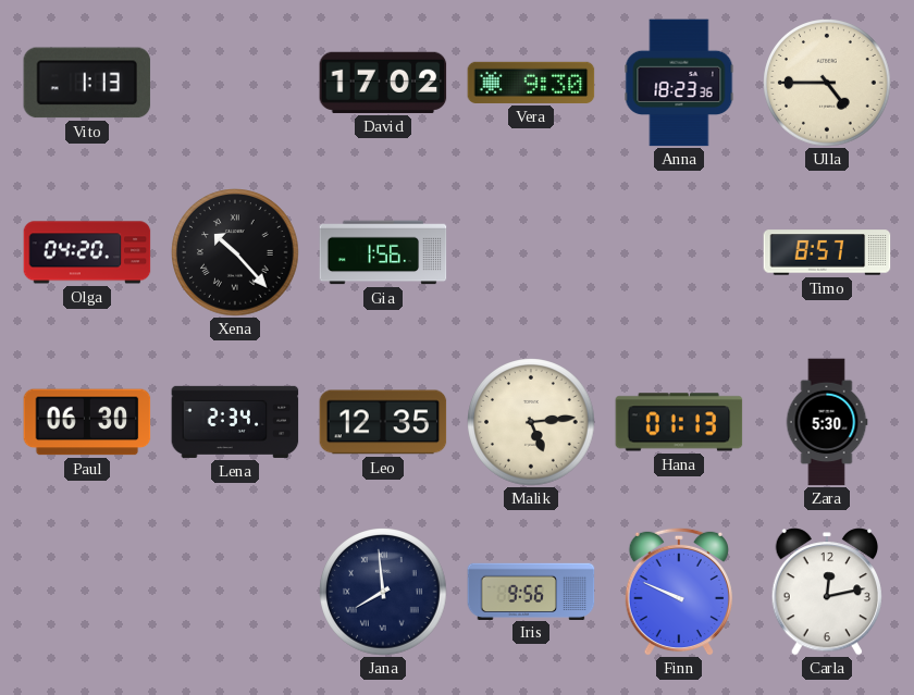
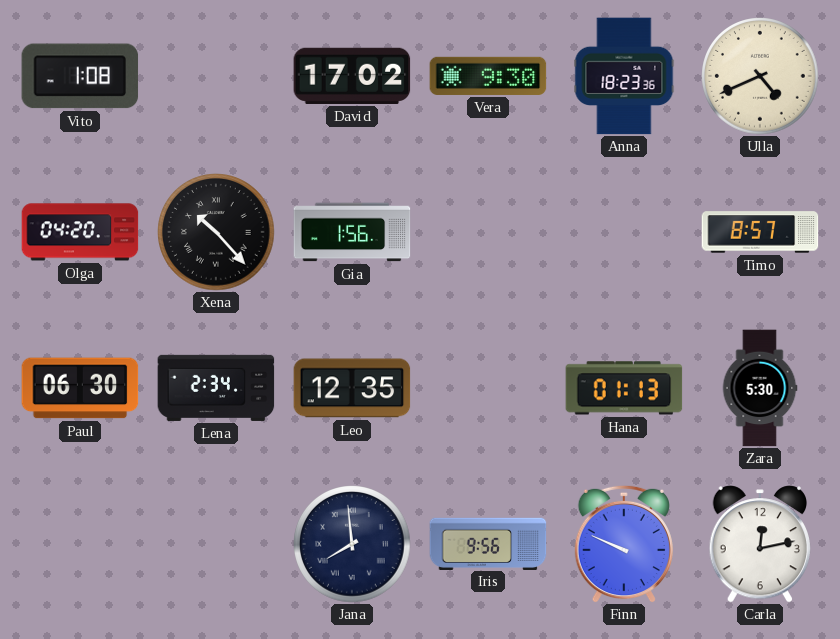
Vito: 1:13 -> 1:08 (80, 76)
Ulla: 4:45 -> 4:41 (760, 76)
Malik: 5:14 -> none (531, 422)
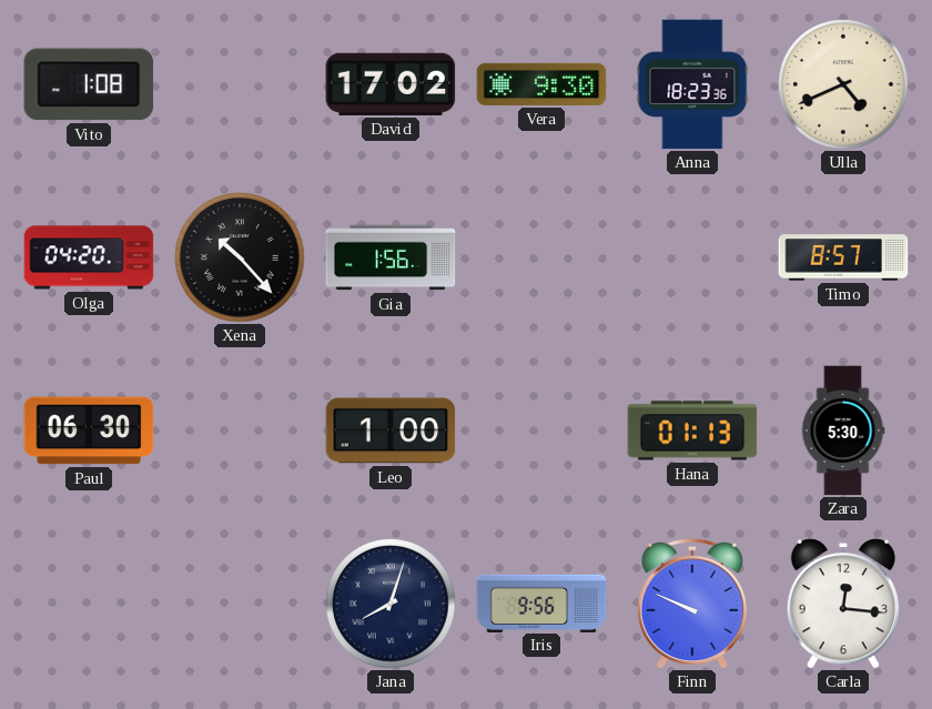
Lena: 2:34 -> none (216, 388)
Leo: 12:35 -> 1:00 (391, 431)
Jana: 7:59 -> 8:03 (391, 604)
Carla: 12:13 -> 12:16 (842, 604)
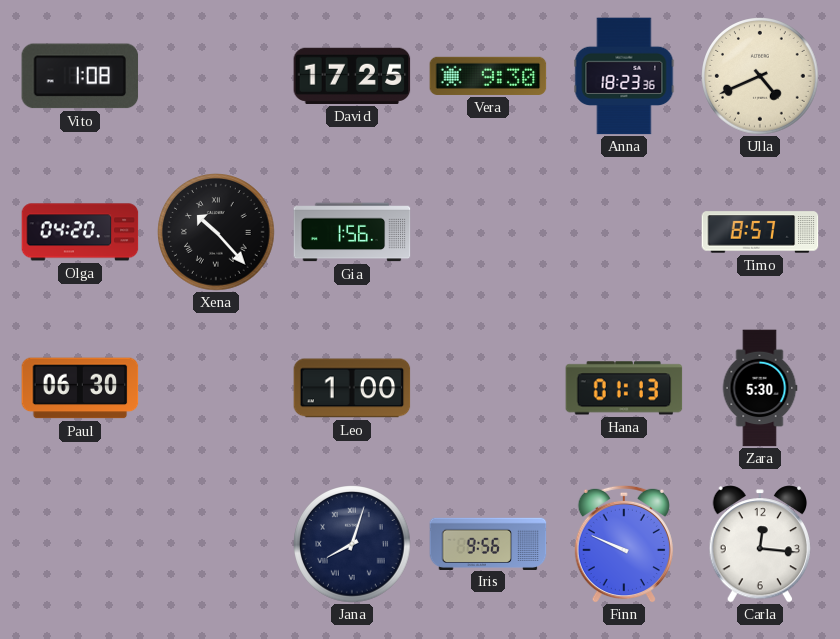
David: 17:02 -> 17:25 (352, 76)
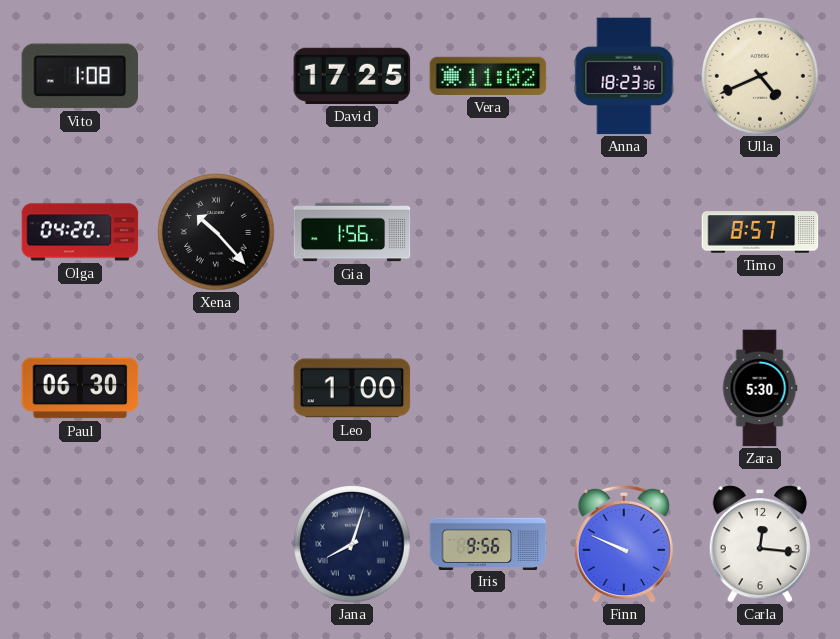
Vera: 9:30 -> 11:02 (488, 76)
Hana: 01:13 -> none (624, 388)
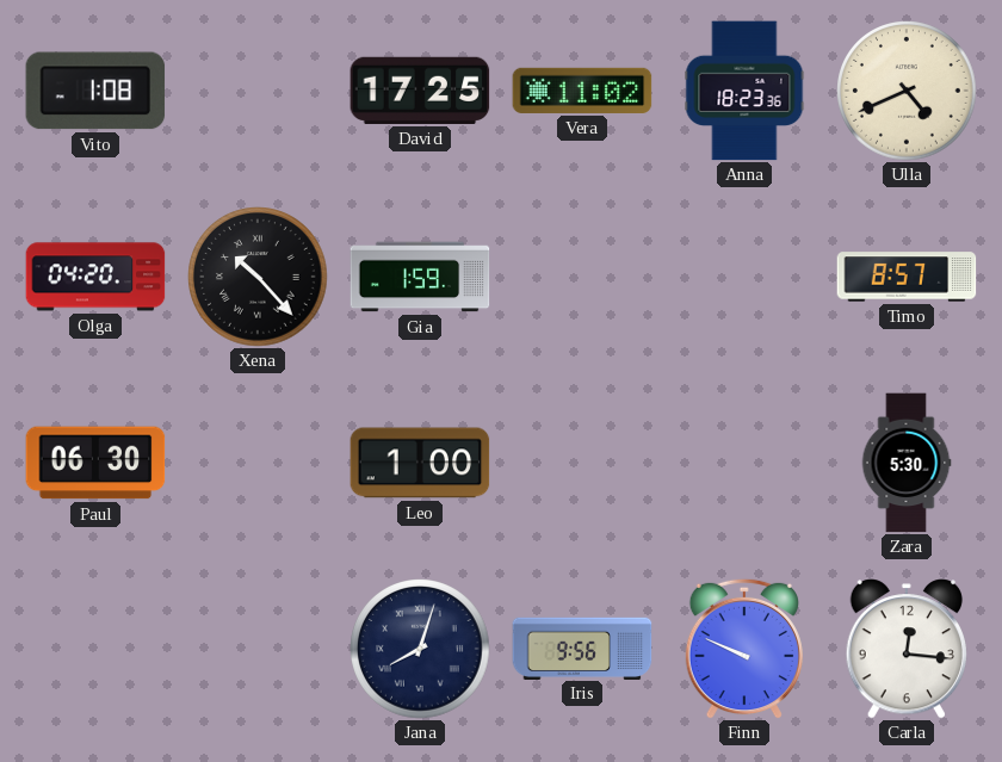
Gia: 1:56 -> 1:59 (420, 277)
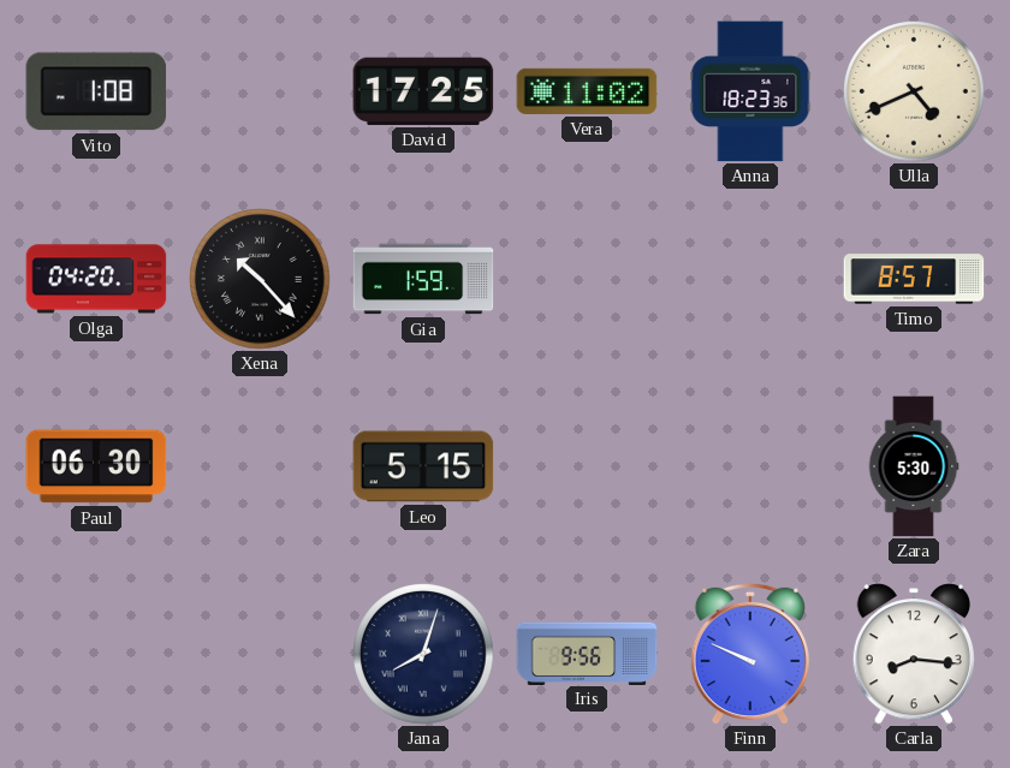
Leo: 1:00 -> 5:15 (423, 466)
Carla: 12:16 -> 8:16 (913, 654)
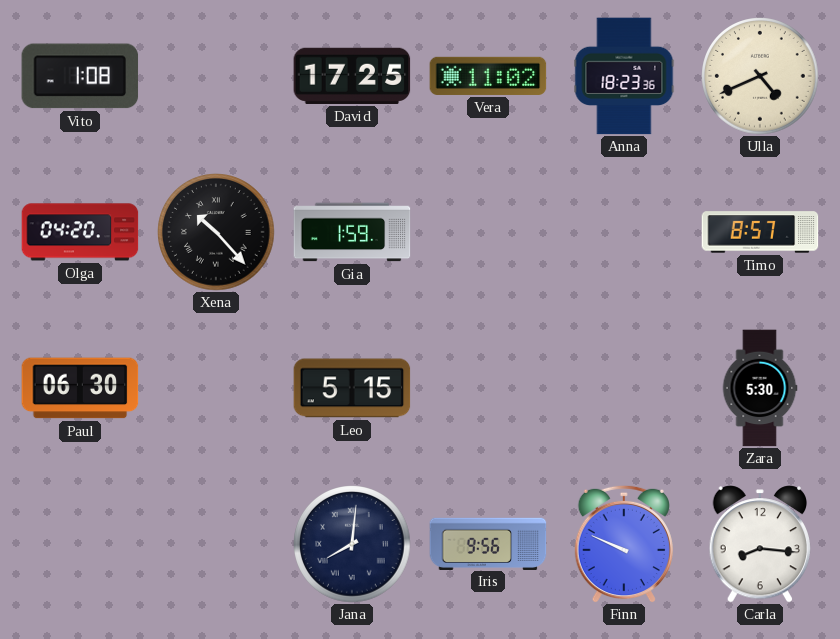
Jana: 8:03 -> 8:01 (352, 544)
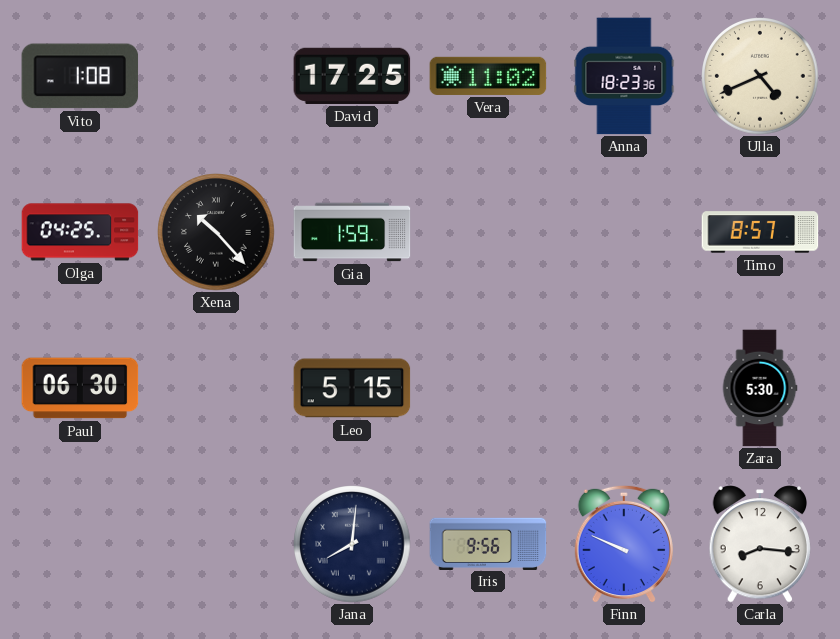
Olga: 04:20 -> 04:25 (80, 232)
